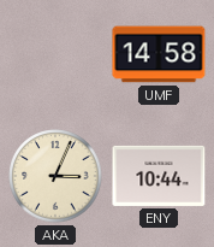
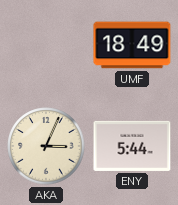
UMF: 14:58 -> 18:49 (132, 45)
ENY: 10:44 -> 5:44 (132, 146)
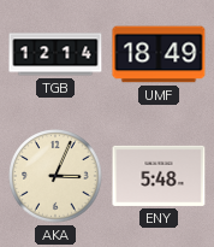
TGB: none -> 12:14 (55, 54)
ENY: 5:44 -> 5:48 (159, 176)
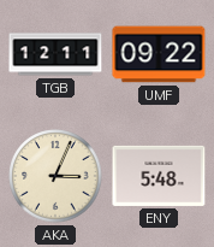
TGB: 12:14 -> 12:11 (55, 54)
UMF: 18:49 -> 09:22 (159, 54)
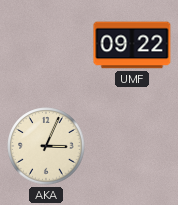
TGB: 12:11 -> none (55, 54)
ENY: 5:48 -> none (159, 176)
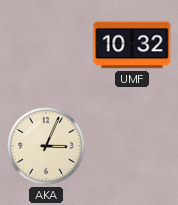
UMF: 09:22 -> 10:32 (132, 45)
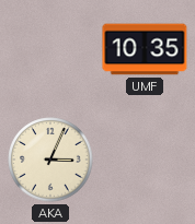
UMF: 10:32 -> 10:35 (145, 49)
